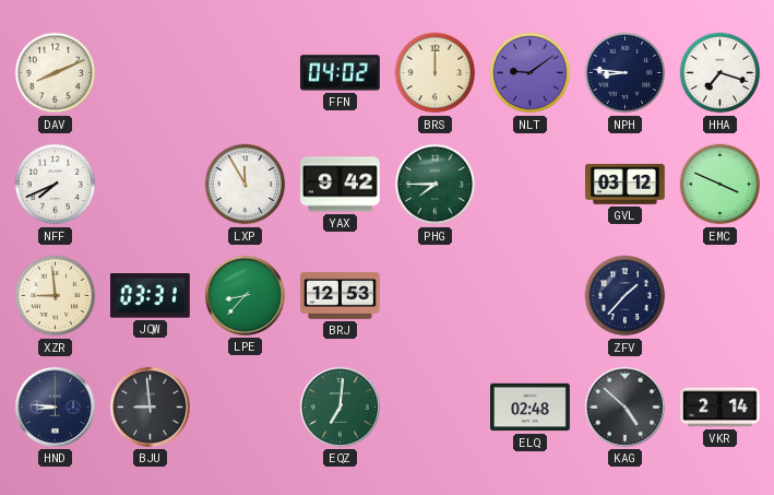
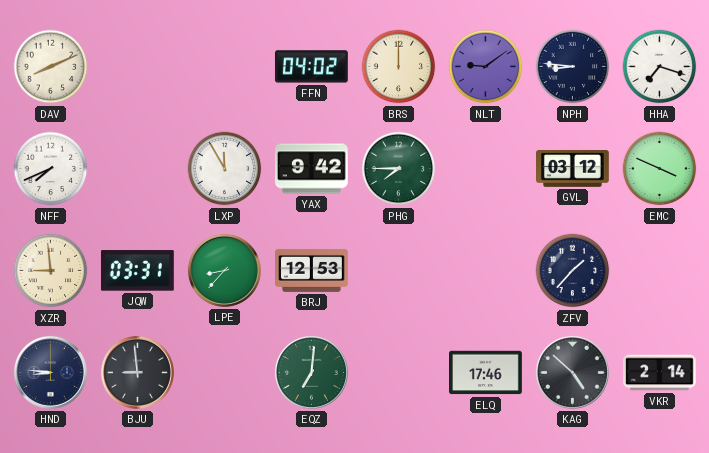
ELQ: 02:48 -> 17:46 (486, 373)
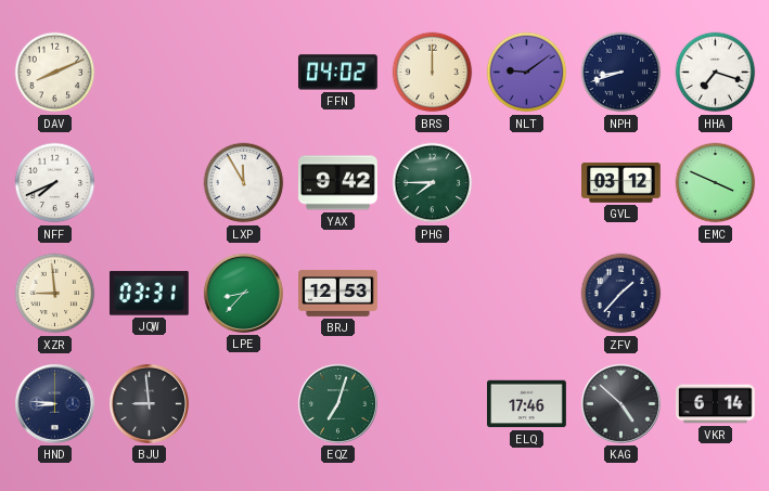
NPH: 8:46 -> 8:42 (621, 73)
EQZ: 7:01 -> 7:03 (337, 403)
VKR: 2:14 -> 6:14 (716, 404)
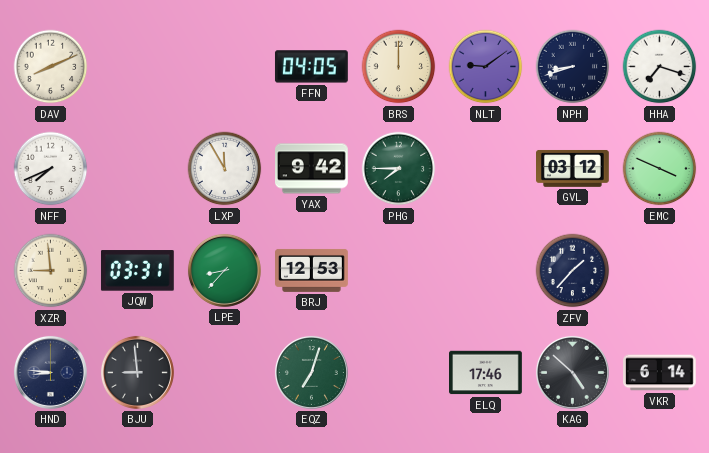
FFN: 04:02 -> 04:05 (311, 67)
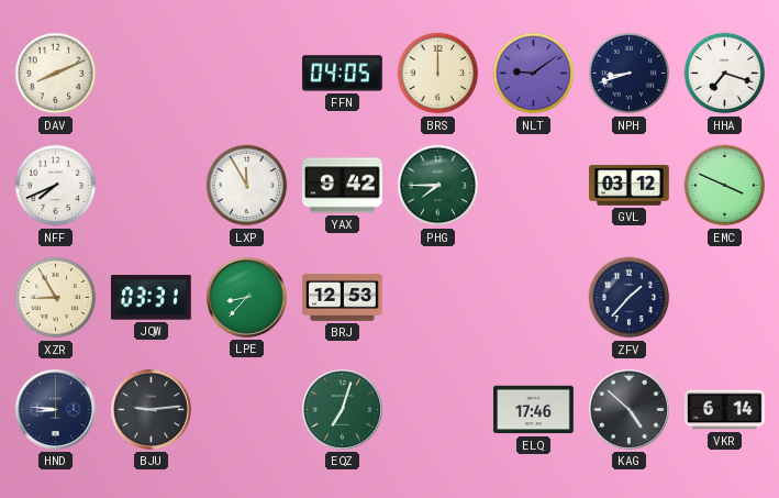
XZR: 8:59 -> 8:55 (56, 298)
BJU: 8:59 -> 9:14 (151, 409)
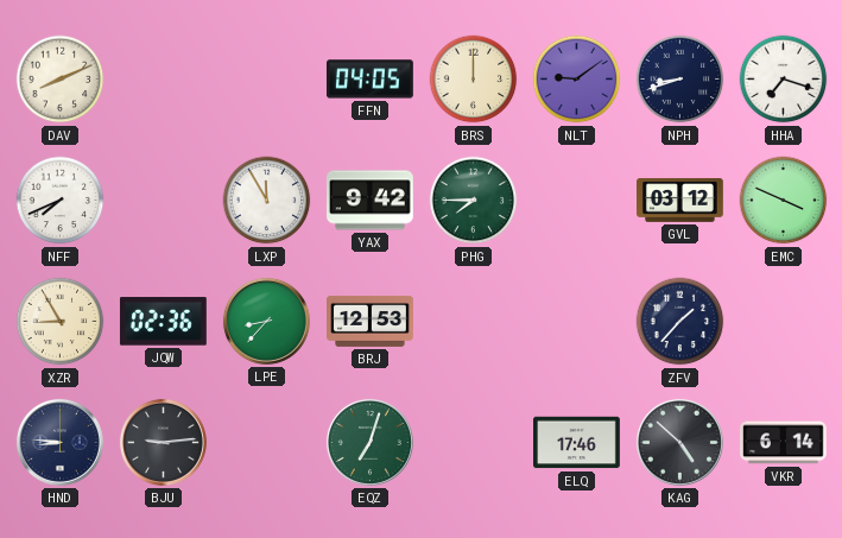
JQW: 03:31 -> 02:36 (163, 322)
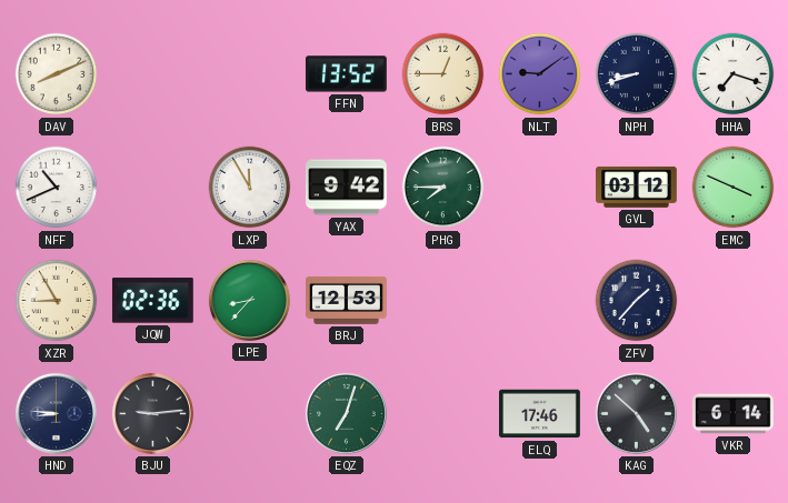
FFN: 04:05 -> 13:52 (346, 74)
BRS: 12:00 -> 12:45 (443, 74)
NFF: 7:41 -> 10:41 (57, 188)
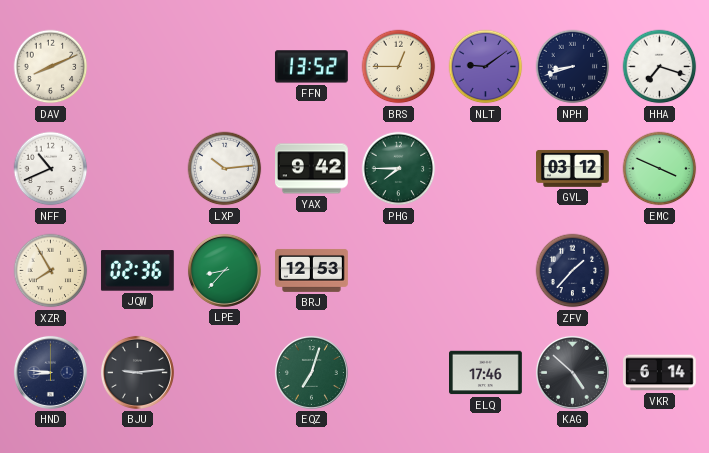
LXP: 11:55 -> 10:14 (225, 169)
XZR: 8:55 -> 7:55 (51, 271)
